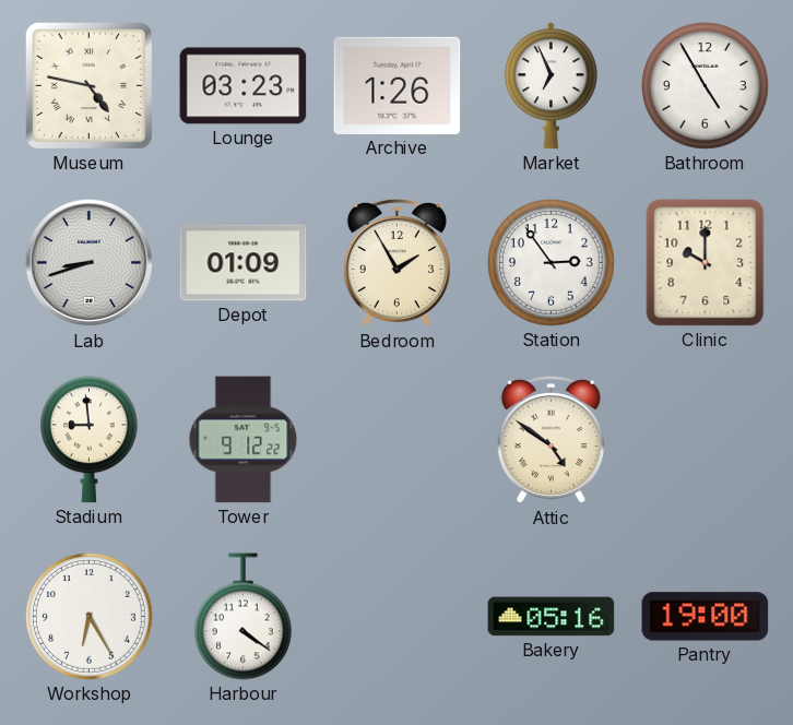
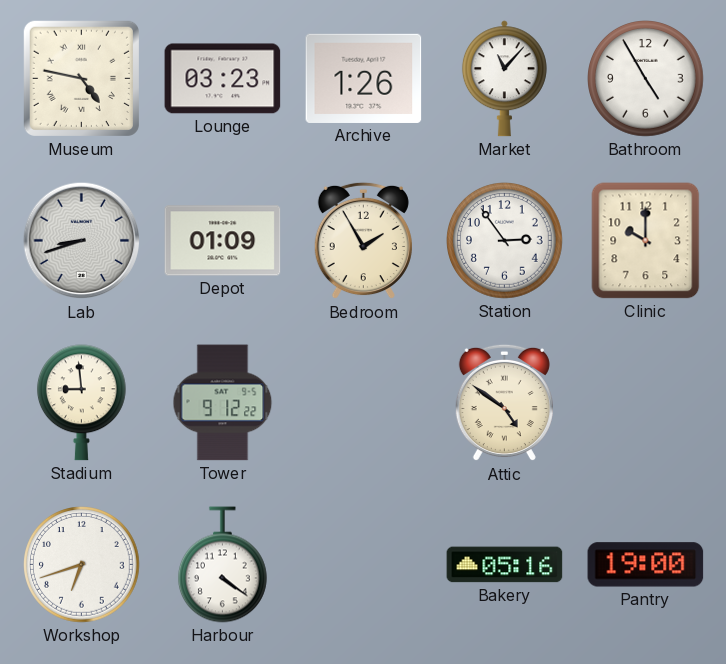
Market: 6:56 -> 11:07 (504, 79)
Workshop: 6:25 -> 6:42 (82, 565)
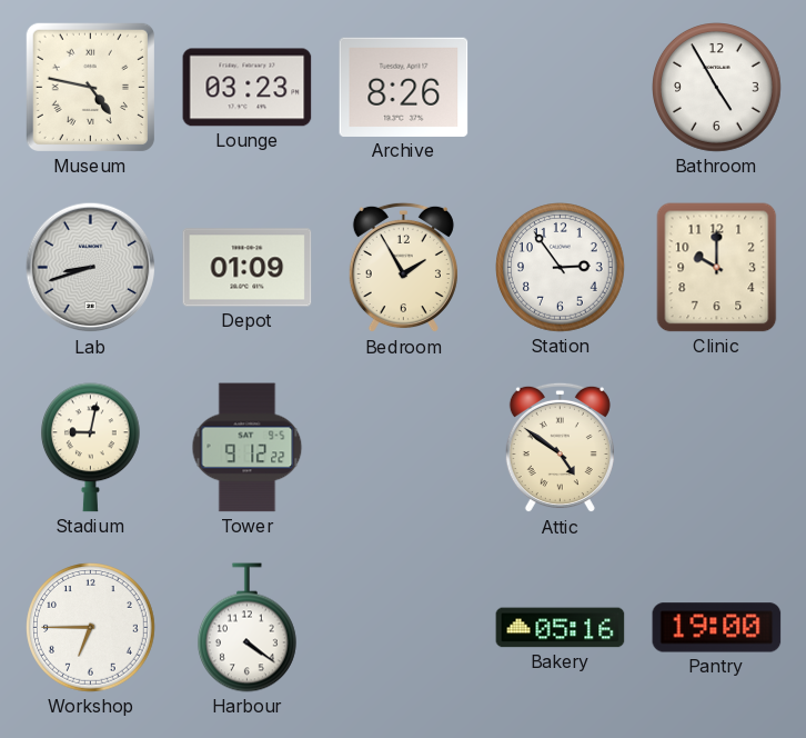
Archive: 1:26 -> 8:26 (404, 87)
Market: 11:07 -> none (504, 79)
Stadium: 8:59 -> 9:02 (90, 448)
Workshop: 6:42 -> 6:45 (91, 628)
